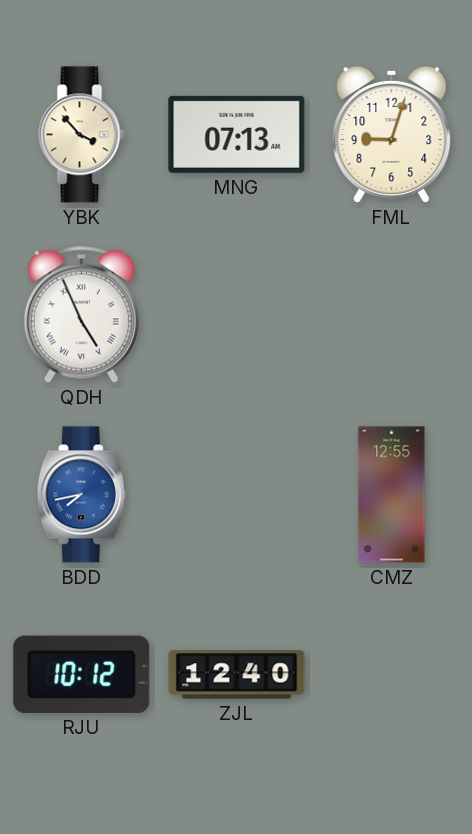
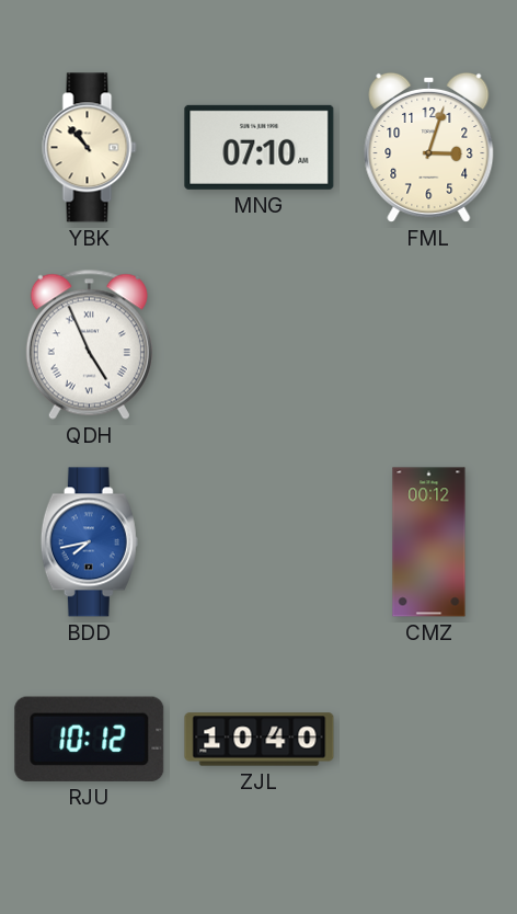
YBK: 3:53 -> 10:53 (90, 148)
MNG: 07:13 -> 07:10 (260, 147)
FML: 9:03 -> 3:03 (429, 147)
CMZ: 12:55 -> 00:12 (429, 542)
ZJL: 12:40 -> 10:40 (260, 740)
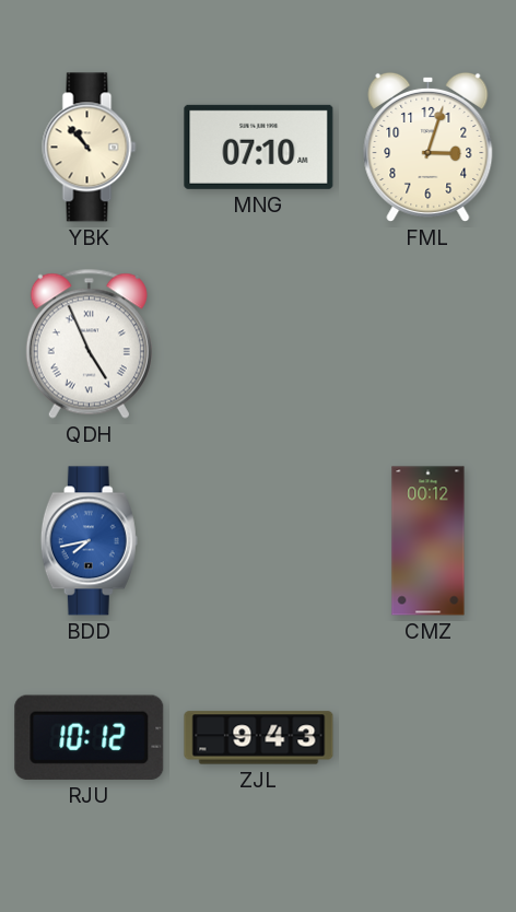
ZJL: 10:40 -> 9:43 (259, 738)
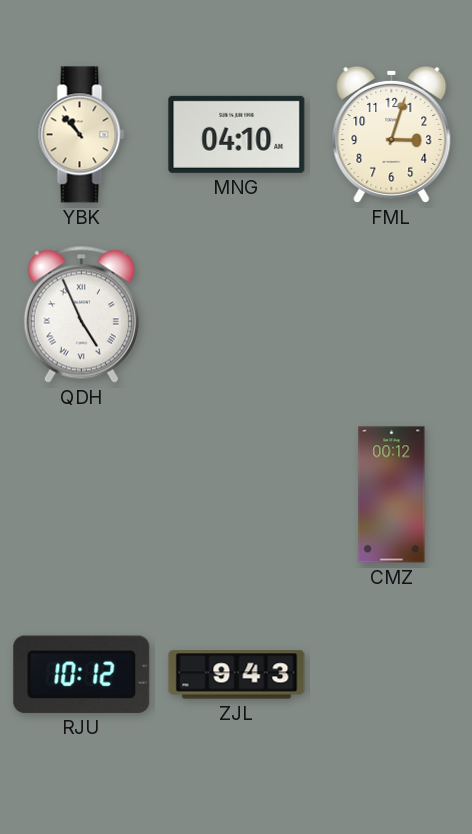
MNG: 07:10 -> 04:10 (237, 134)
BDD: 7:43 -> none (89, 541)
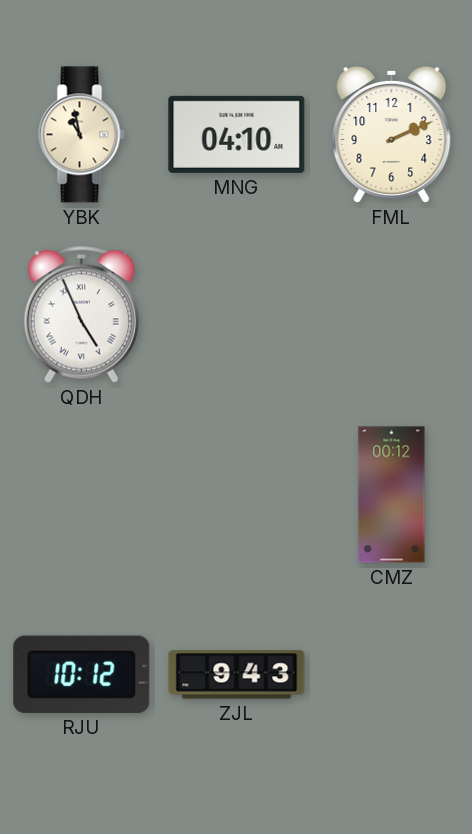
YBK: 10:53 -> 10:58 (82, 135)
FML: 3:03 -> 2:11 (392, 134)
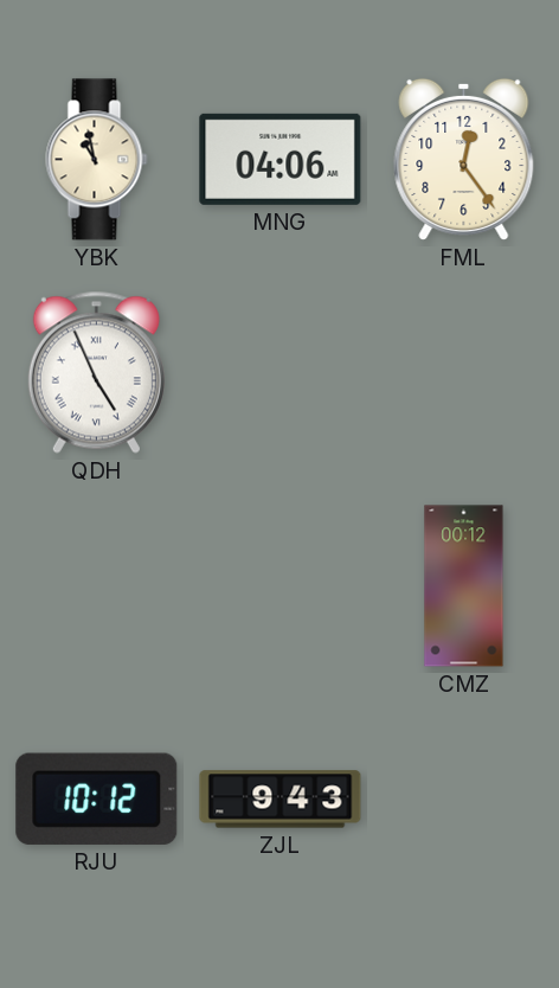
MNG: 04:10 -> 04:06 (281, 159)
FML: 2:11 -> 12:24 (464, 159)
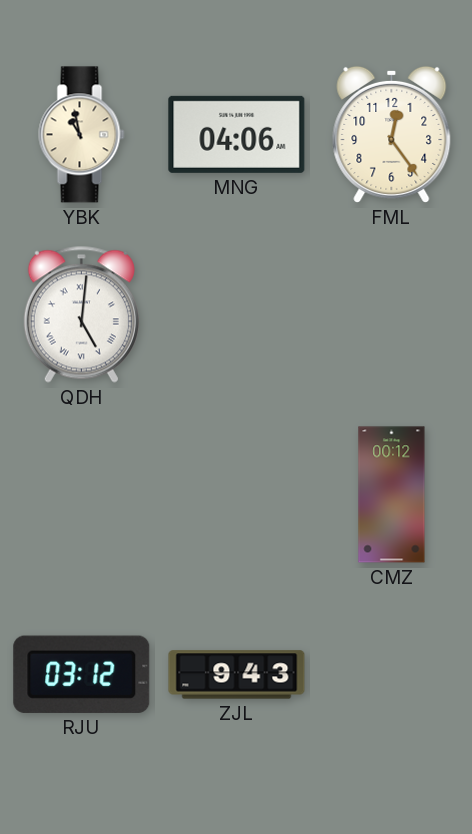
QDH: 4:56 -> 5:01 (81, 314)
RJU: 10:12 -> 03:12 (82, 674)
